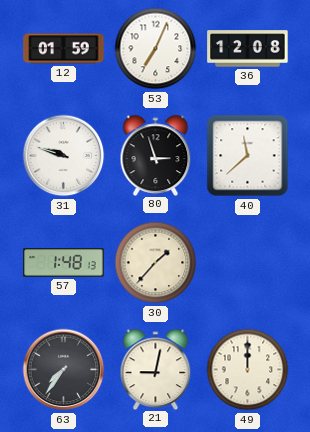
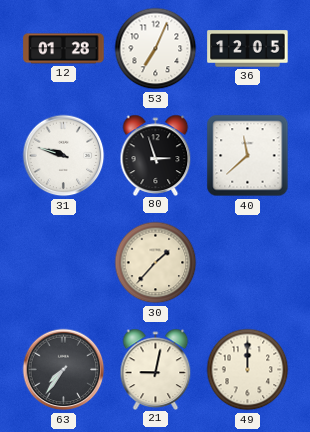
12: 01:59 -> 01:28 (64, 49)
36: 12:08 -> 12:05 (248, 49)
57: 1:48 -> none (64, 263)
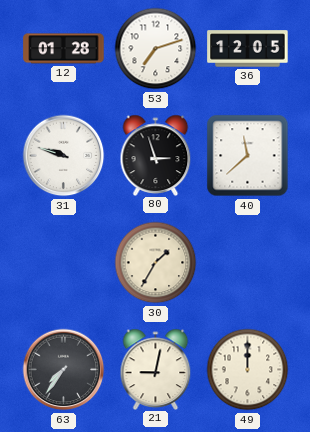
53: 7:04 -> 7:12 (156, 49)
30: 1:37 -> 1:35 (156, 263)
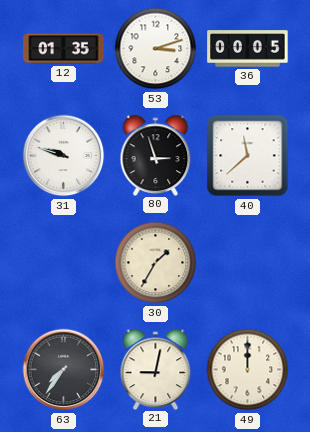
12: 01:28 -> 01:35 (64, 49)
53: 7:12 -> 3:12 (156, 49)
36: 12:05 -> 00:05 (248, 49)
